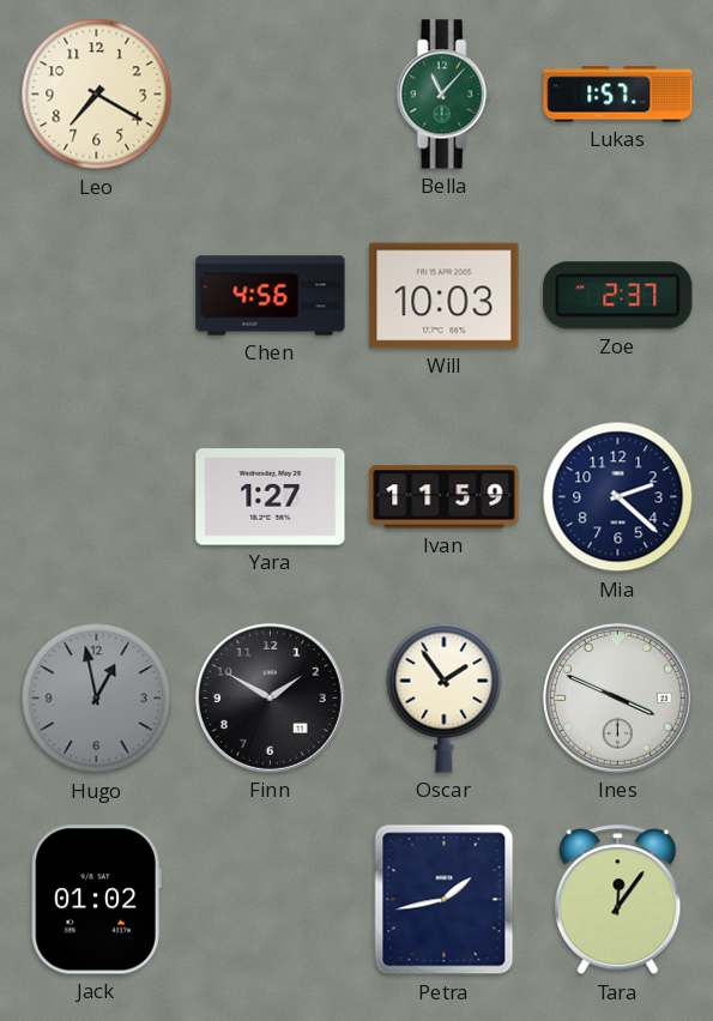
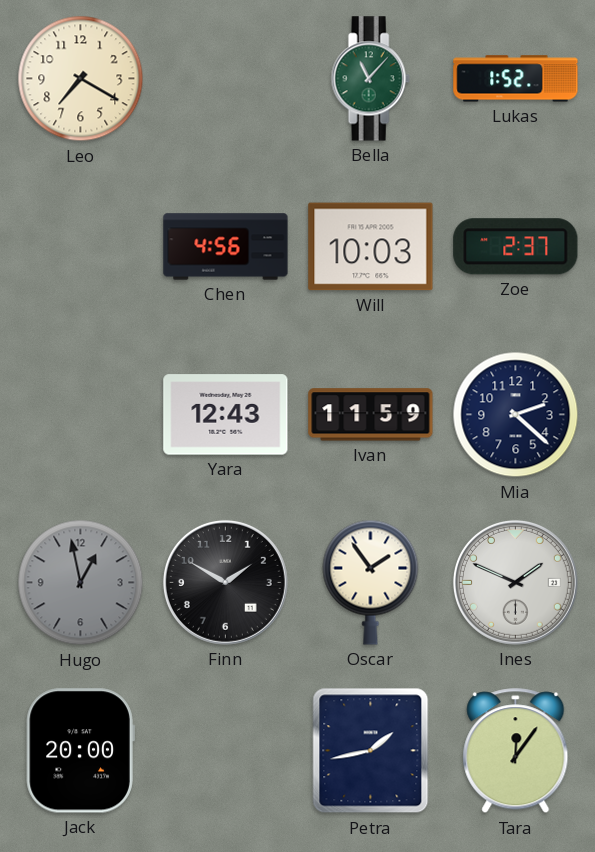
Lukas: 1:57 -> 1:52 (516, 79)
Yara: 1:27 -> 12:43 (226, 415)
Ines: 3:49 -> 1:49 (515, 582)
Jack: 01:02 -> 20:00 (80, 751)
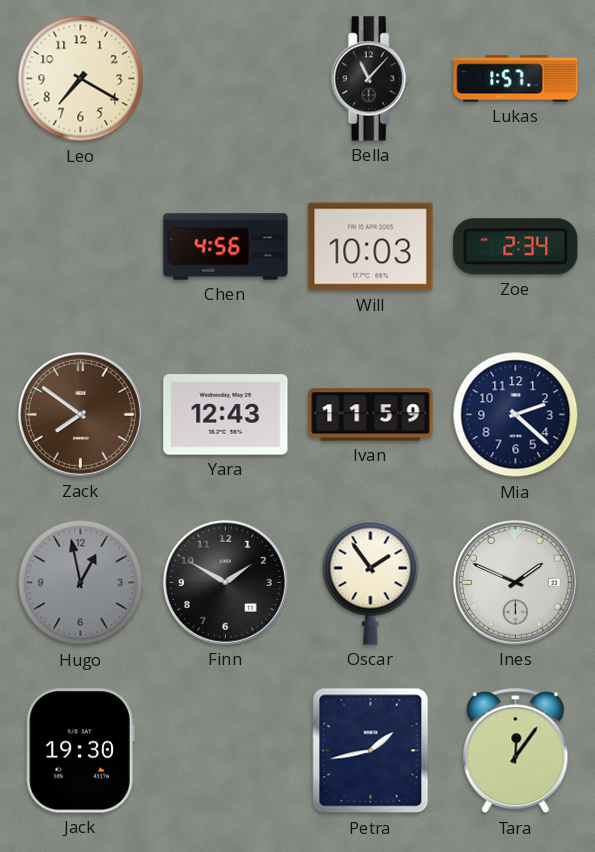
Bella dial: green -> black (370, 79)
Lukas: 1:52 -> 1:57 (516, 79)
Zoe: 2:37 -> 2:34 (516, 247)
Zack: none -> 7:51 (80, 414)
Jack: 20:00 -> 19:30 (80, 751)
